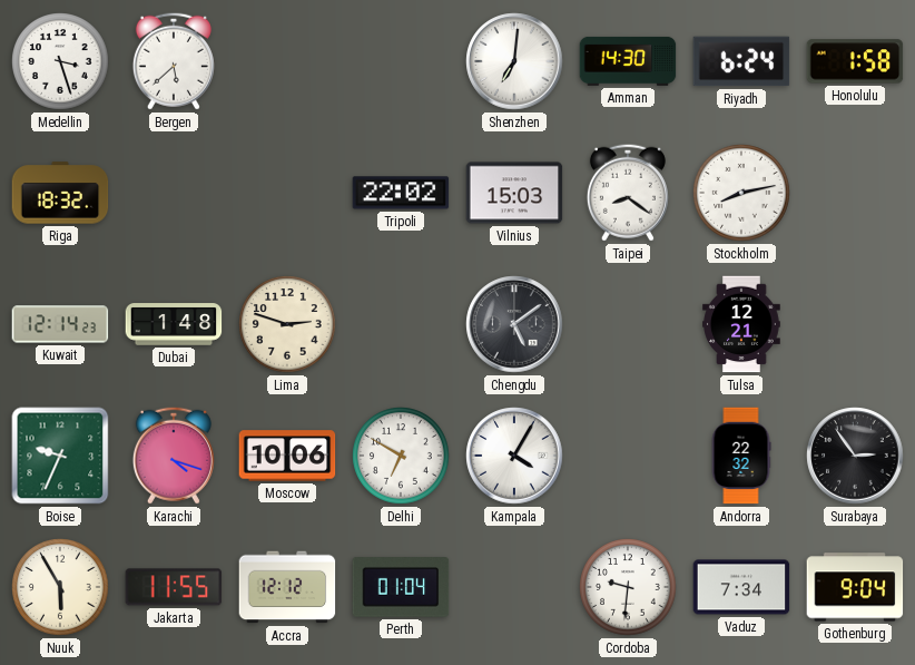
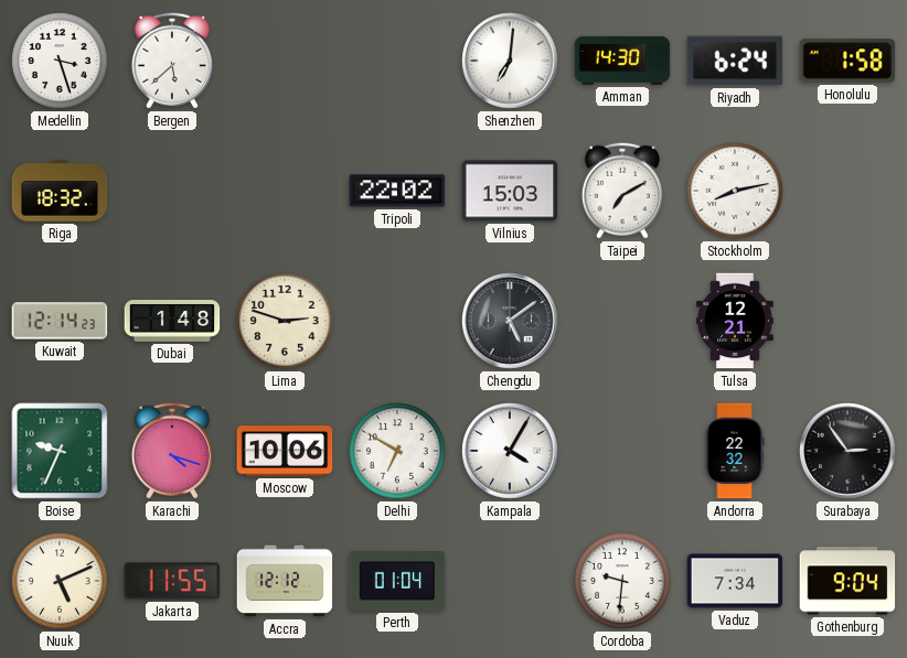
Taipei: 8:21 -> 7:10 (622, 191)
Nuuk: 5:55 -> 5:11 (60, 581)
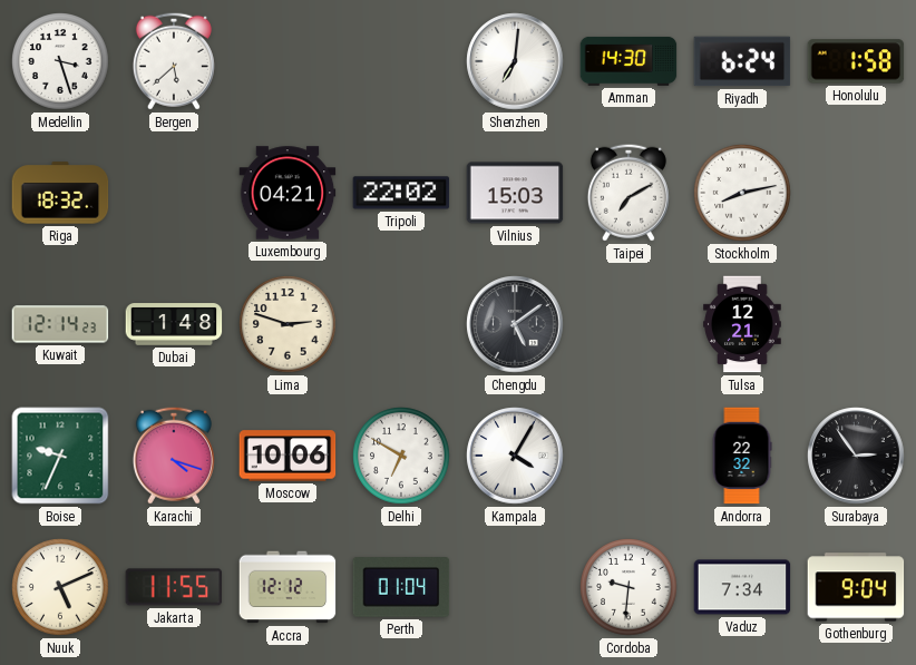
Luxembourg: none -> 04:21 (288, 193)
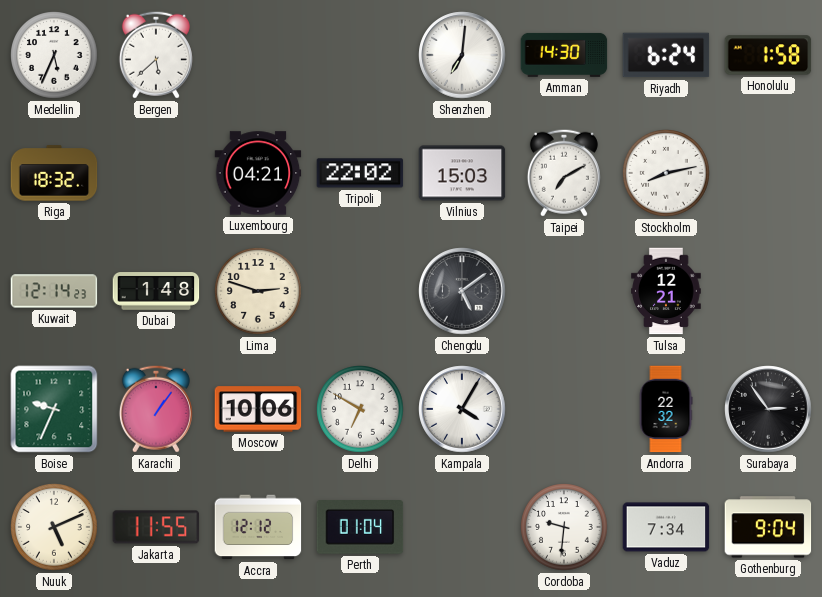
Medellin: 3:27 -> 5:34 (54, 55)
Karachi: 4:18 -> 1:06 (156, 409)
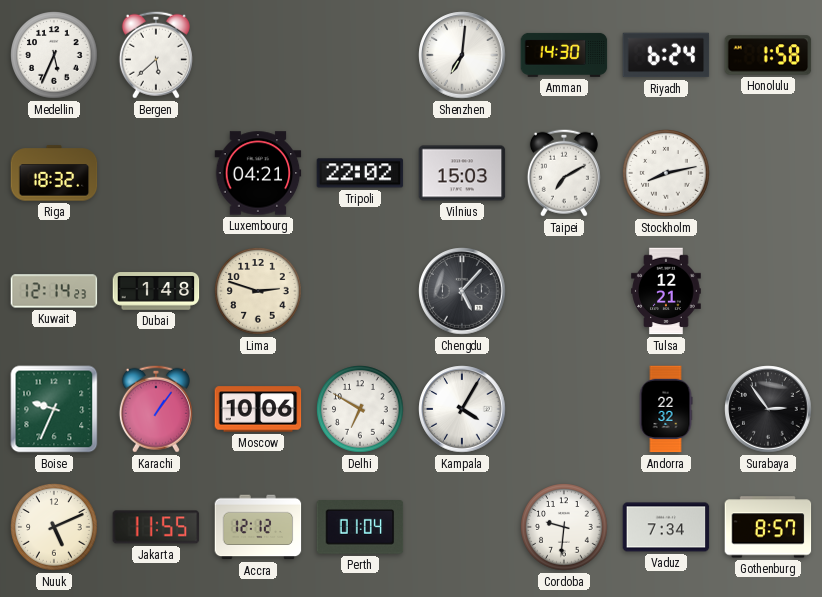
Chengdu: 5:09 -> 5:07 (462, 291)
Gothenburg: 9:04 -> 8:57 (768, 527)
